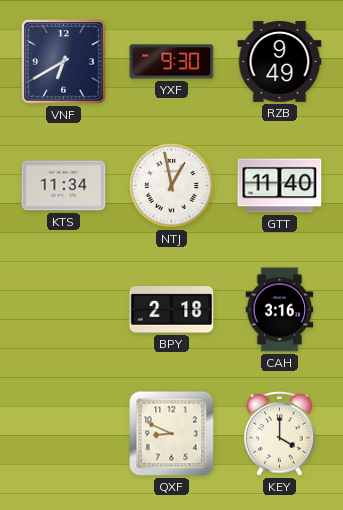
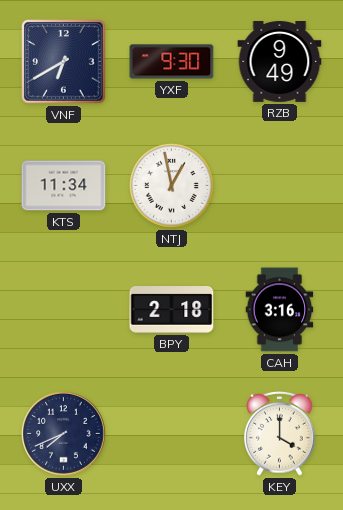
GTT: 11:40 -> none (280, 186)
UXX: none -> 7:41 (64, 434)
QXF: 8:49 -> none (172, 434)
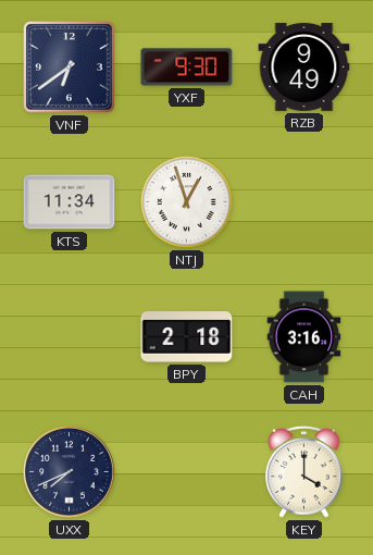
VNF: 6:40 -> 6:39 (70, 67)
NTJ: 12:58 -> 12:57 (186, 201)
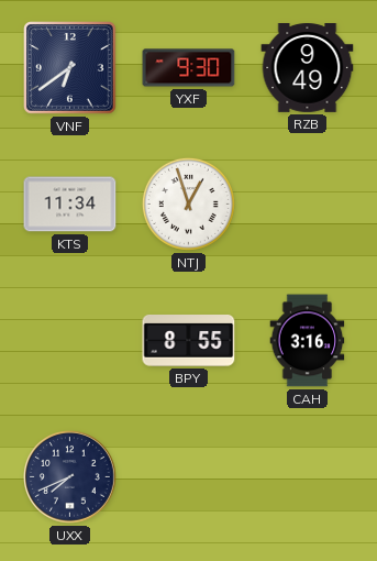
BPY: 2:18 -> 8:55 (189, 341)
KEY: 4:00 -> none (304, 471)
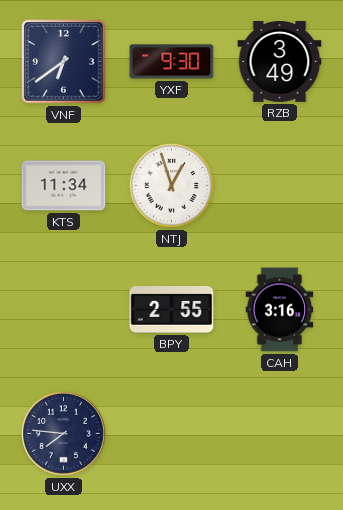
RZB: 9:49 -> 3:49 (280, 62)
BPY: 8:55 -> 2:55 (172, 310)
UXX: 7:41 -> 7:46 (64, 434)
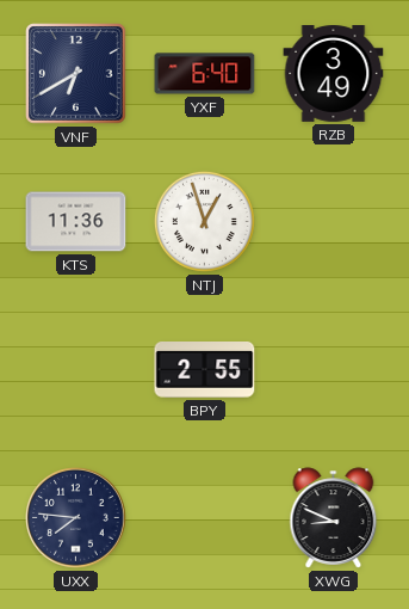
VNF: 6:39 -> 6:40 (76, 74)
YXF: 9:30 -> 6:40 (205, 74)
KTS: 11:34 -> 11:36 (76, 222)
CAH: 3:16 -> none (280, 310)
XWG: none -> 8:49 (334, 518)
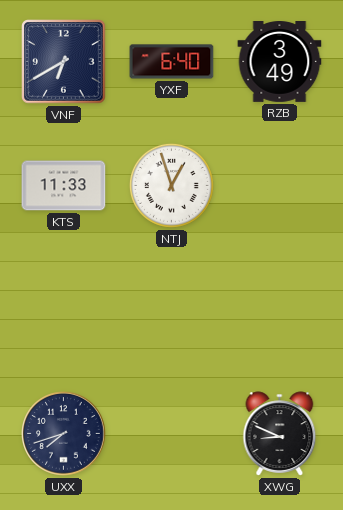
KTS: 11:36 -> 11:33 (64, 186)
BPY: 2:55 -> none (205, 370)
UXX: 7:46 -> 7:42 (64, 434)
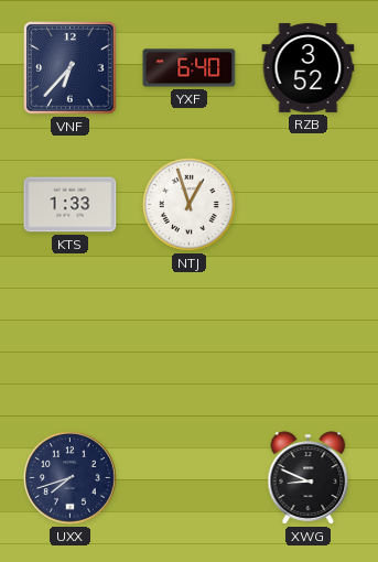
VNF: 6:40 -> 6:37 (71, 68)
RZB: 3:49 -> 3:52 (309, 68)
KTS: 11:33 -> 1:33 (71, 205)
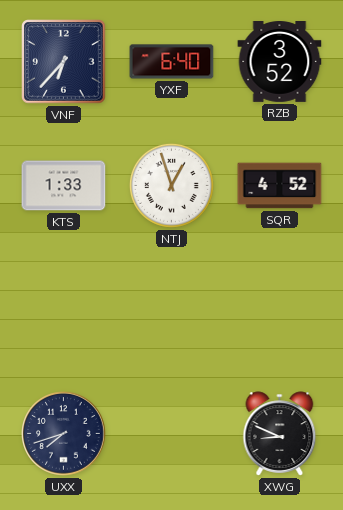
SQR: none -> 4:52 (280, 186)
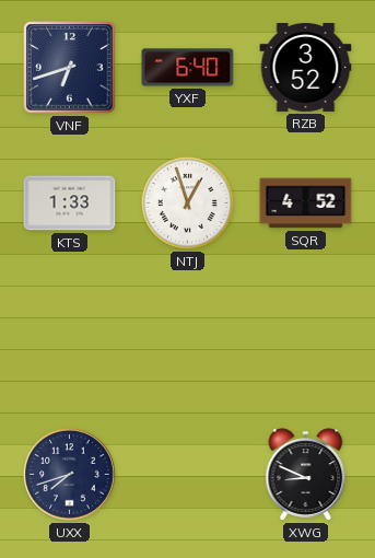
VNF: 6:37 -> 6:42 (70, 68)
